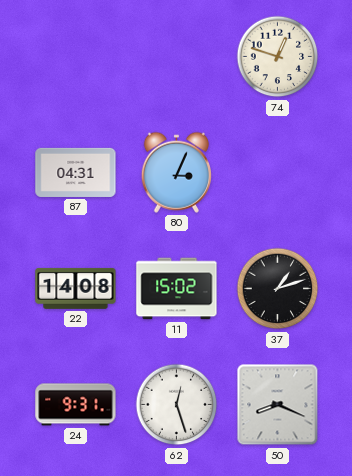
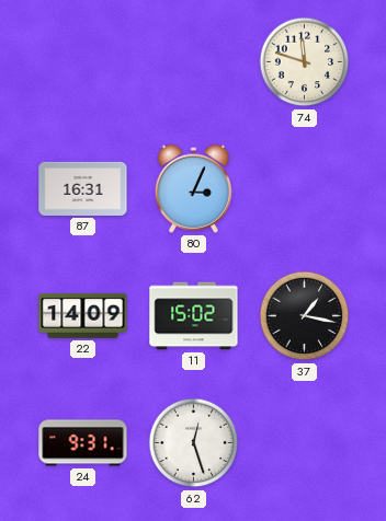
74: 12:48 -> 11:48 (305, 62)
87: 04:31 -> 16:31 (83, 188)
22: 14:08 -> 14:09 (83, 315)
37: 1:12 -> 1:17 (305, 316)
50: 8:19 -> none (278, 405)
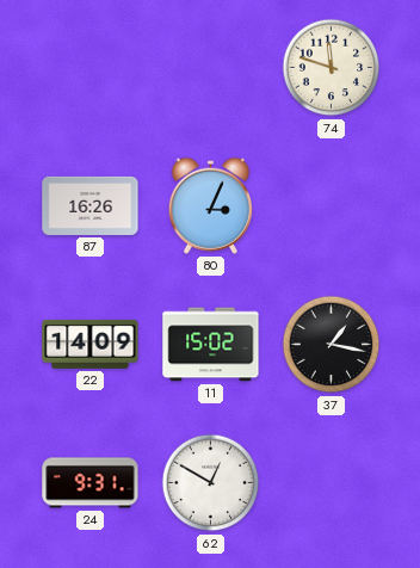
87: 16:31 -> 16:26 (91, 205)
62: 12:27 -> 12:50 (211, 483)
